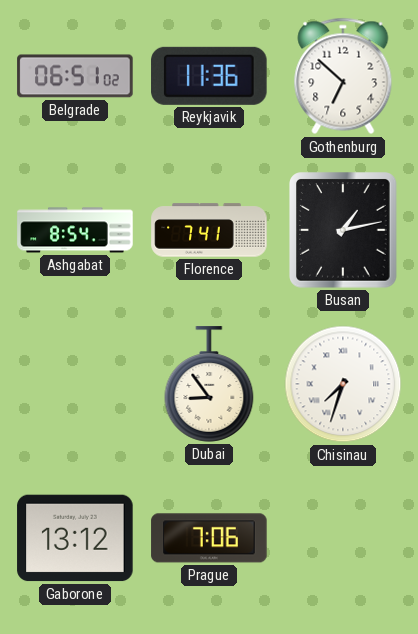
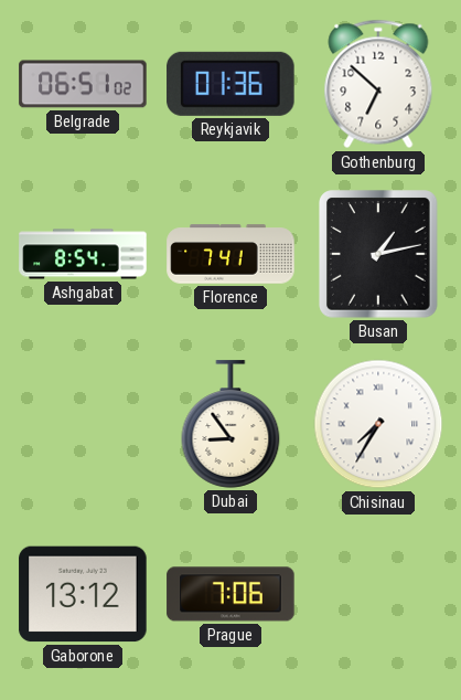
Reykjavik: 11:36 -> 01:36 (230, 84)
Chisinau: 7:33 -> 7:35 (378, 424)
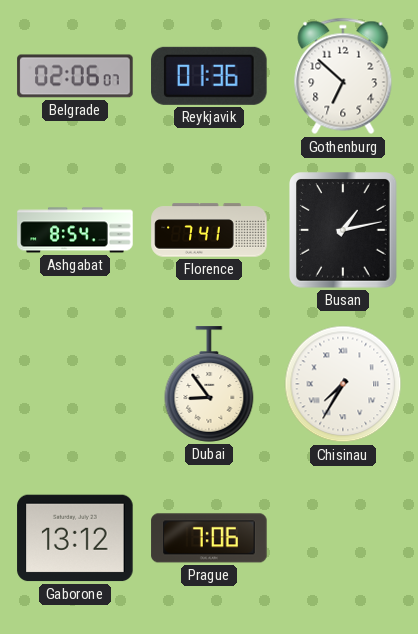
Belgrade: 06:51 -> 02:06 (75, 76)
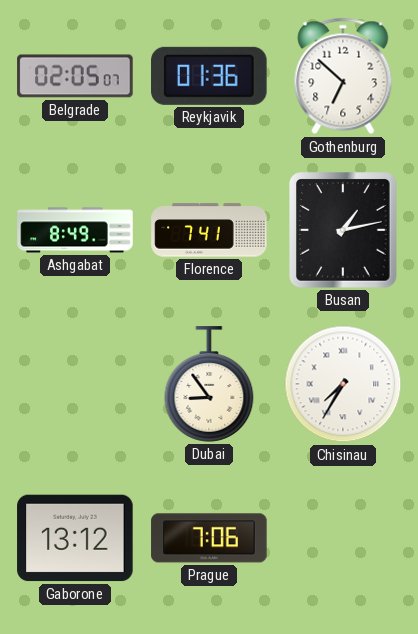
Belgrade: 02:06 -> 02:05 (75, 76)
Ashgabat: 8:54 -> 8:49 (75, 230)
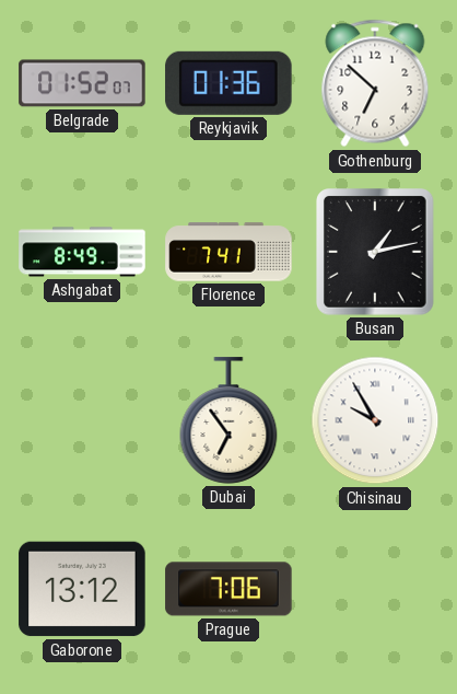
Belgrade: 02:05 -> 01:52 (82, 83)
Dubai: 8:54 -> 6:54 (228, 420)
Chisinau: 7:35 -> 9:55 (375, 420)
